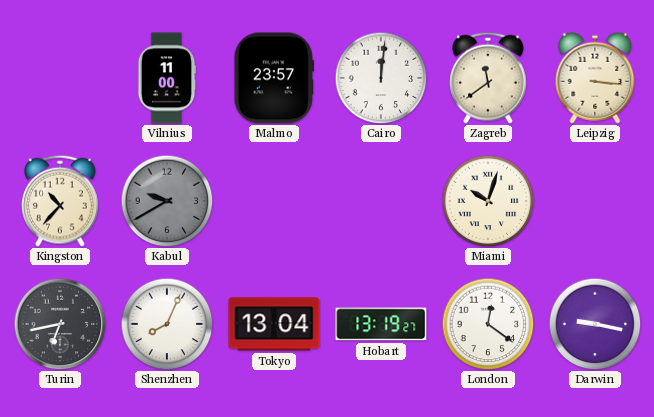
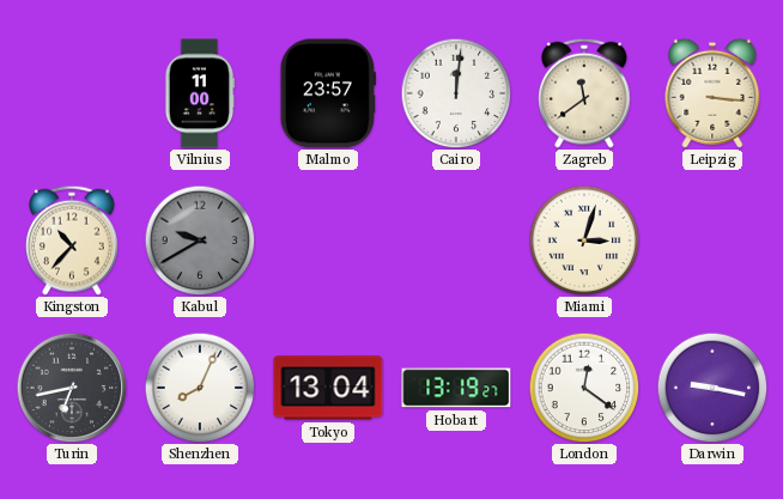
Miami: 10:03 -> 3:03 (584, 241)
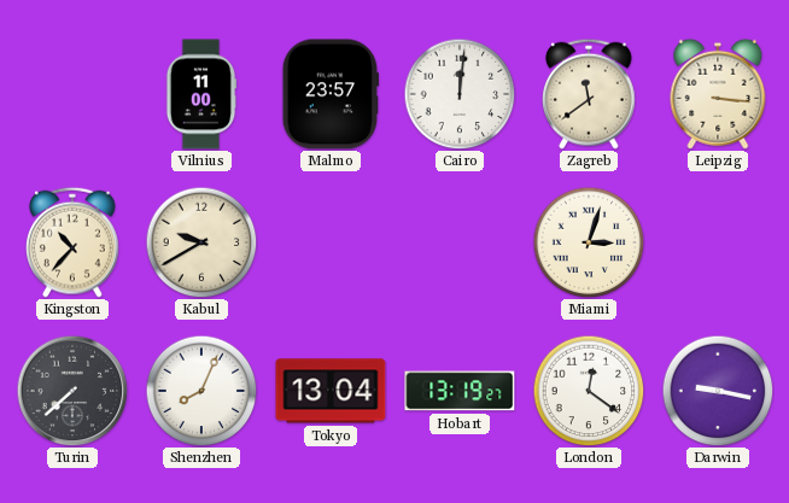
Kabul dial: grey -> cream (201, 242)
Turin: 6:43 -> 7:38 (72, 391)
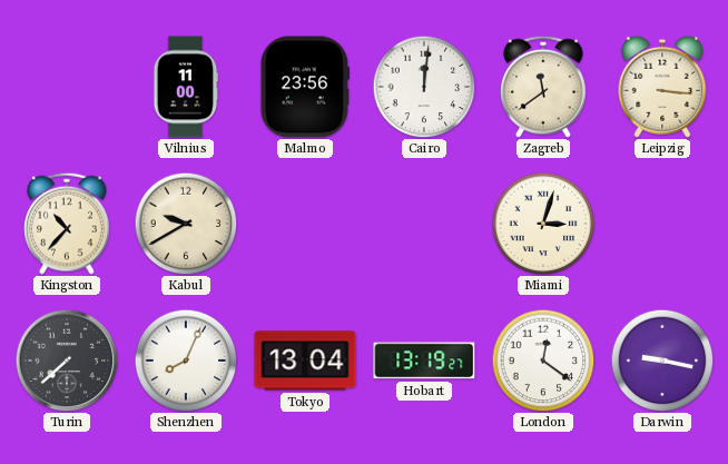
Malmo: 23:57 -> 23:56 (305, 87)
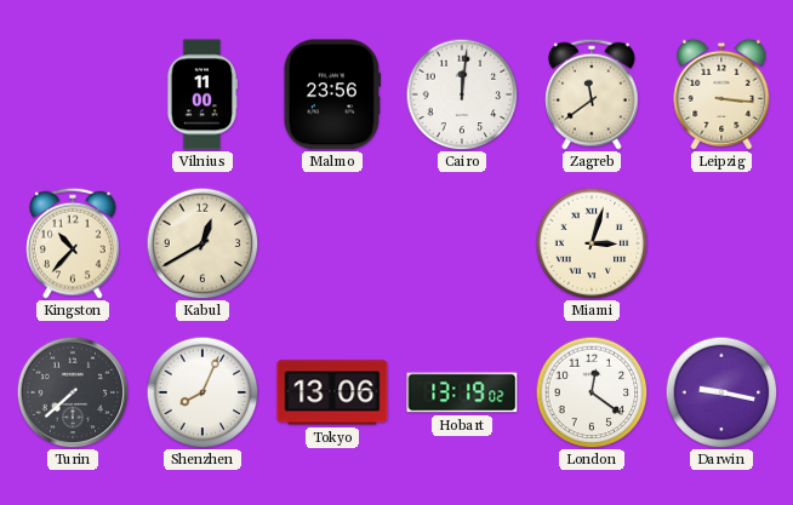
Kabul: 9:40 -> 12:40 (202, 243)
Tokyo: 13:04 -> 13:06 (332, 392)
Hobart: 13:19:27 -> 13:19:02 (462, 392)
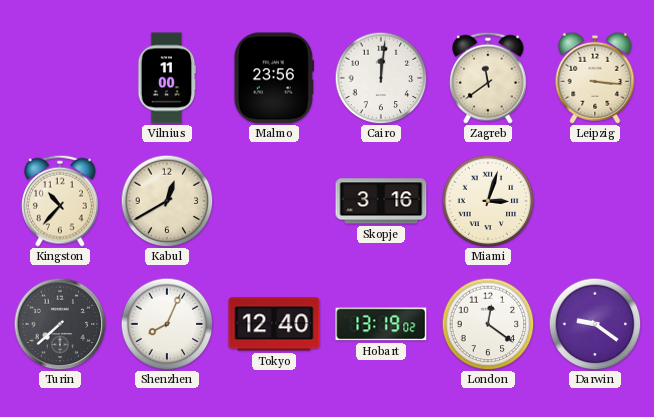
Skopje: none -> 3:16 (381, 201)
Tokyo: 13:06 -> 12:40 (274, 324)
Darwin: 9:17 -> 9:21 (595, 324)
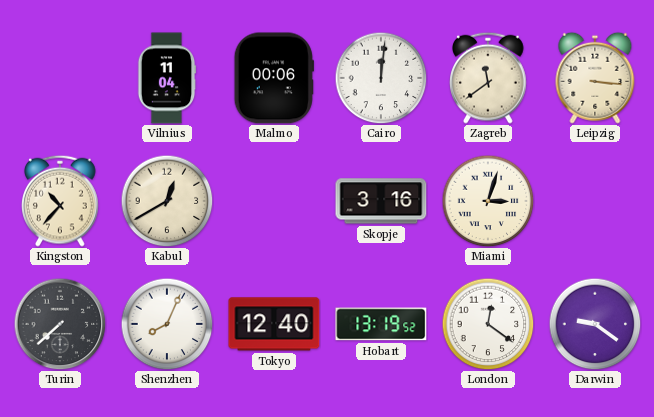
Vilnius: 11:00 -> 11:04 (167, 78)
Malmo: 23:56 -> 00:06 (274, 78)
Hobart: 13:19:02 -> 13:19:52 (381, 324)
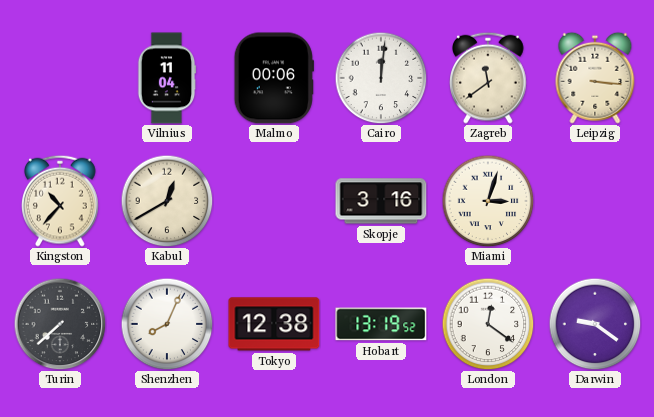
Tokyo: 12:40 -> 12:38 (274, 324)
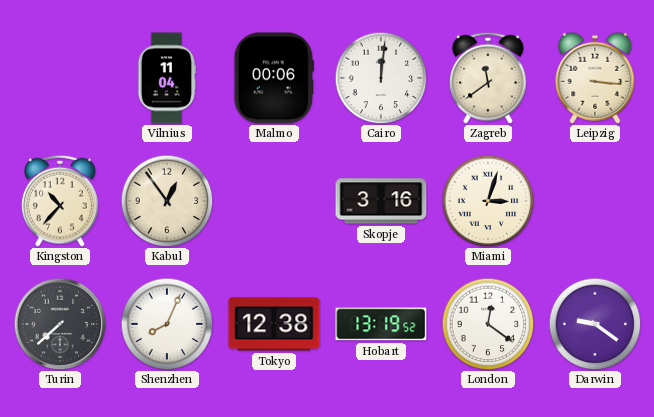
Kabul: 12:40 -> 12:54 (167, 201)
